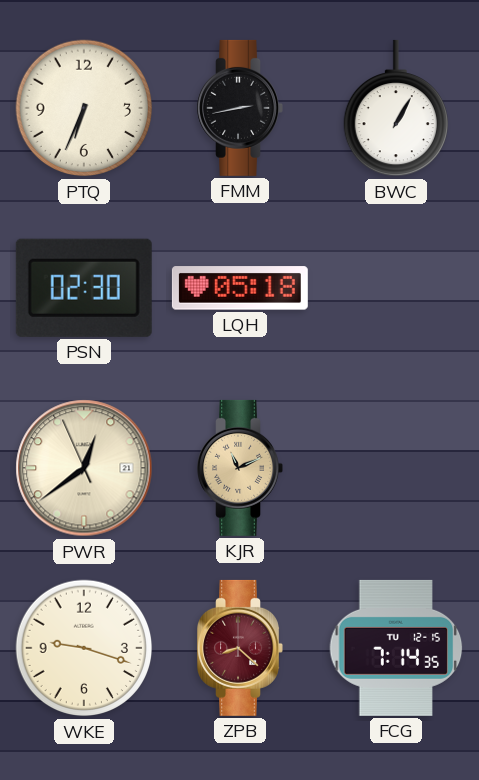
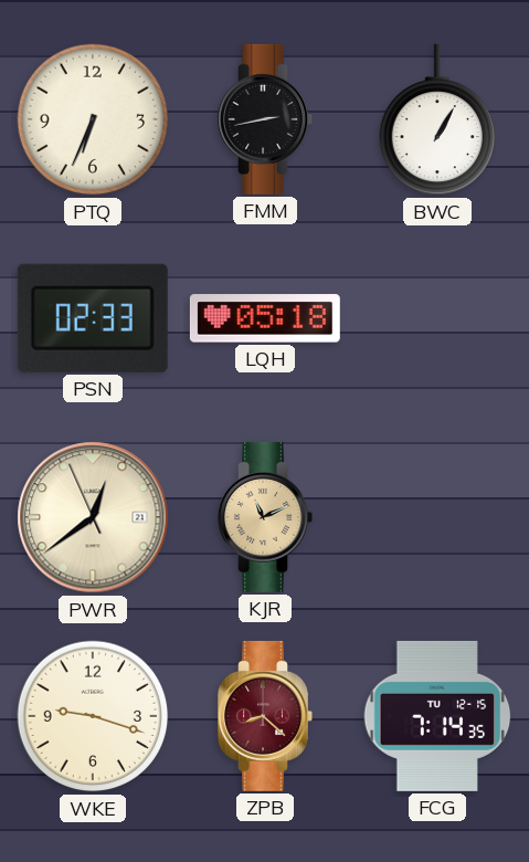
PSN: 02:30 -> 02:33 (93, 318)
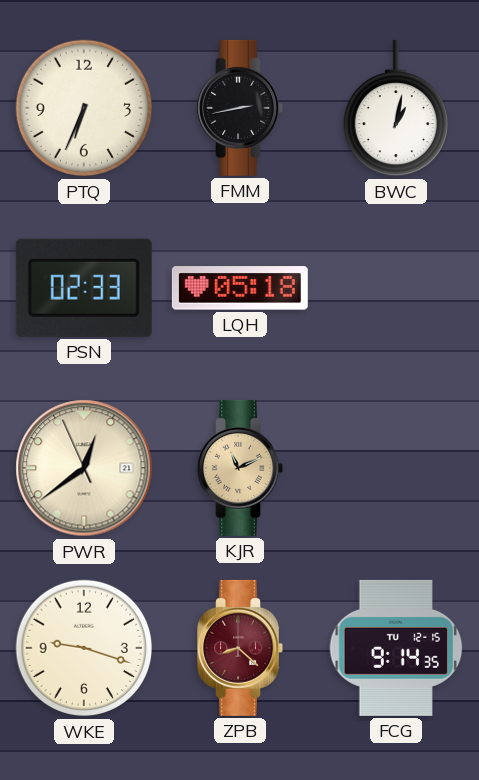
BWC: 1:05 -> 1:02 (395, 108)
FCG: 7:14 -> 9:14 (396, 648)
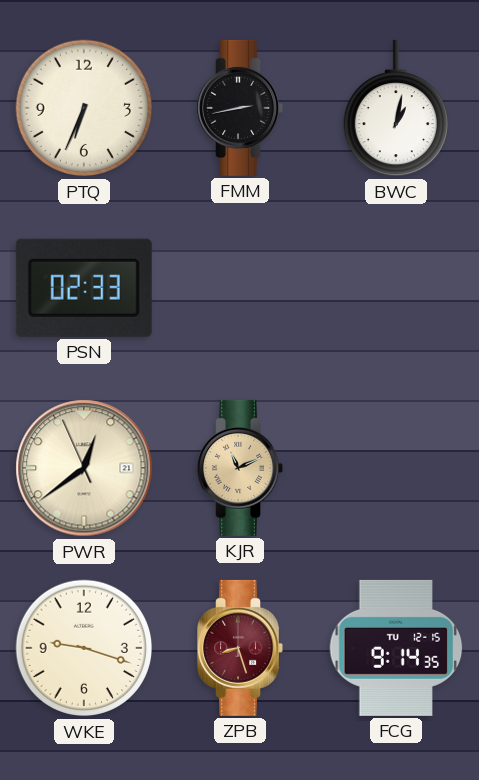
LQH: 05:18 -> none (240, 288)
ZPB: 8:22 -> 8:27 (240, 648)
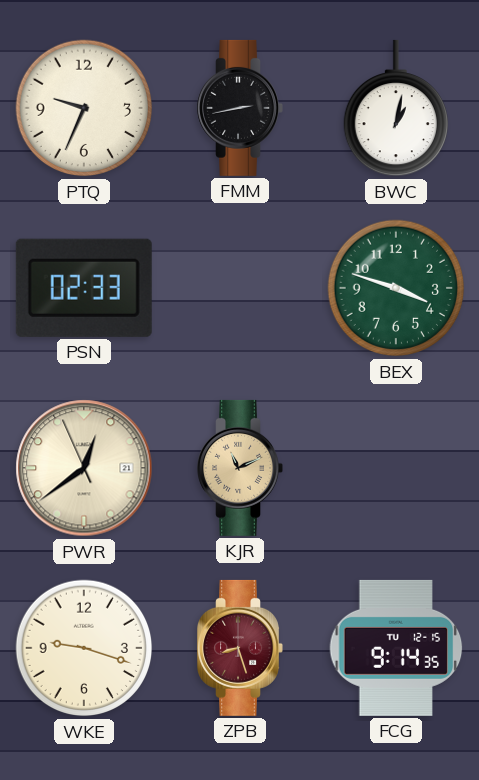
PTQ: 6:34 -> 9:34 (84, 108)
BEX: none -> 3:48 (396, 288)
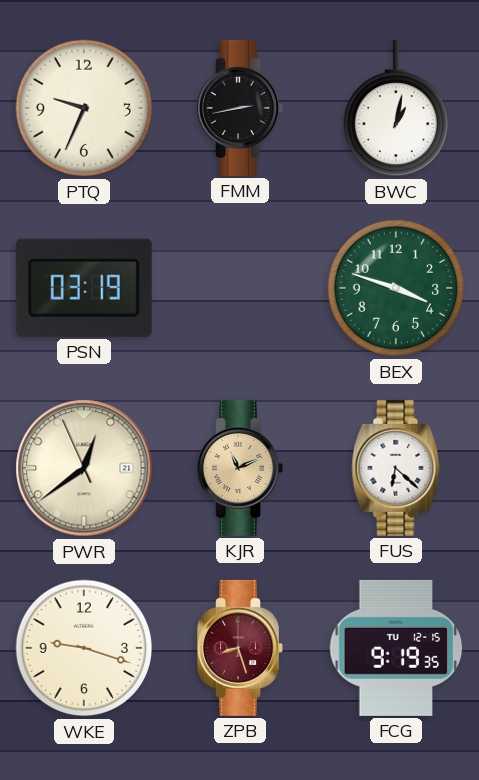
PSN: 02:33 -> 03:19 (84, 288)
FUS: none -> 6:22 (396, 468)
FCG: 9:14 -> 9:19 (396, 648)
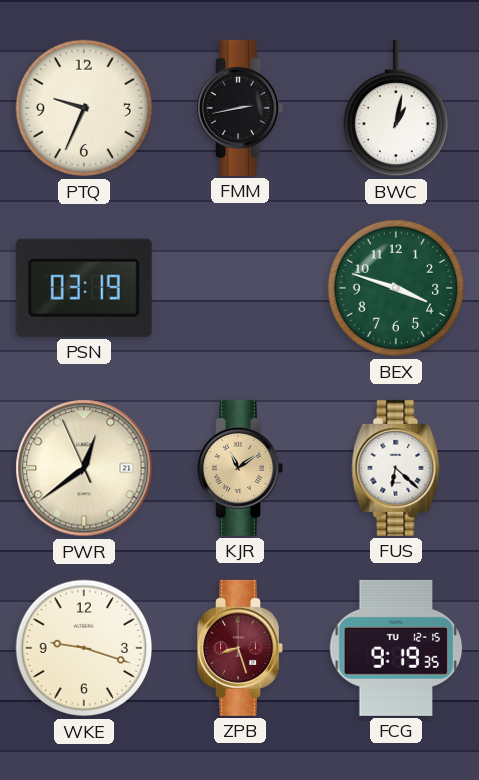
KJR: 11:11 -> 11:09 (240, 468)
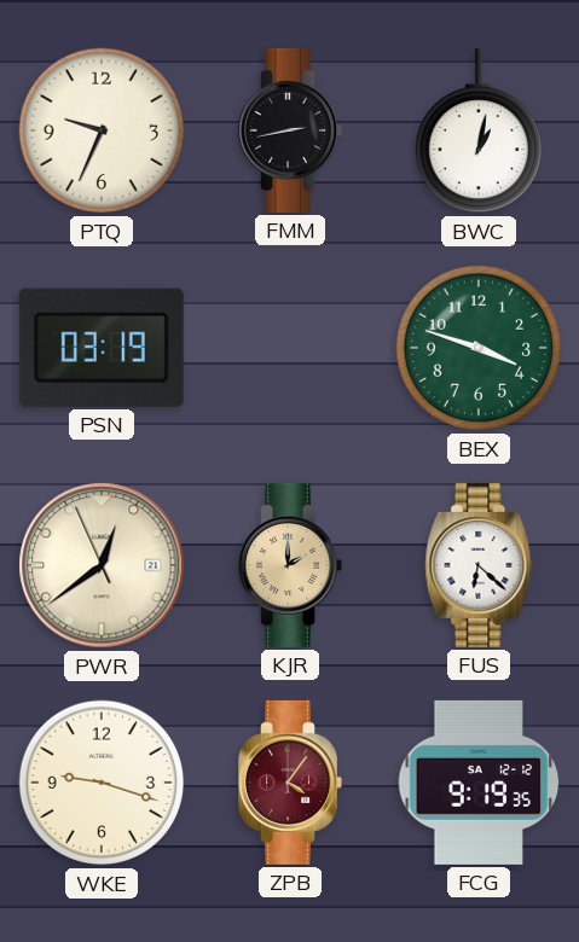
KJR: 11:09 -> 2:00 (290, 565)
ZPB: 8:27 -> 4:06 (290, 783)
FCG date: TU 12-15 -> SA 12-12 (479, 783)
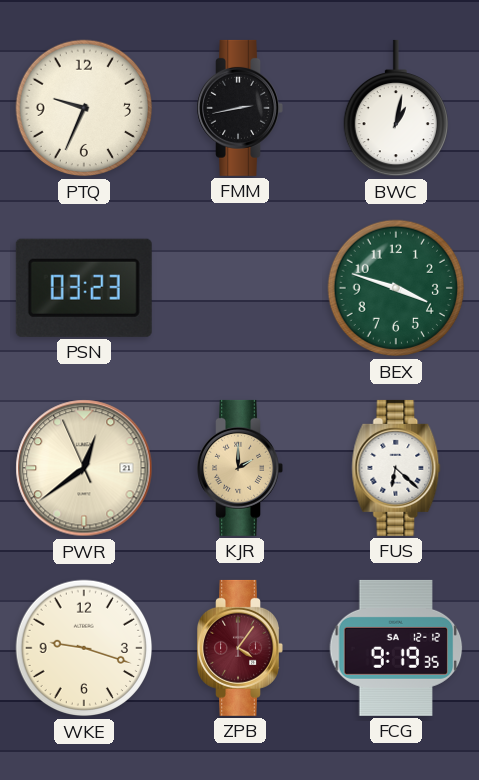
PSN: 03:19 -> 03:23 (84, 288)
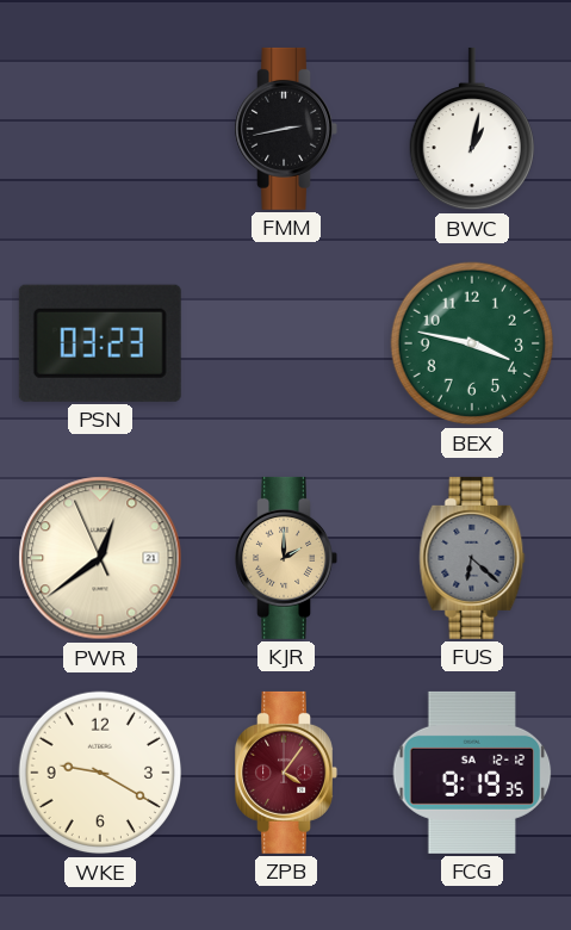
PTQ: 9:34 -> none (84, 108)
BEX: 3:48 -> 3:47 (472, 343)
FUS dial: white -> grey (472, 558)
WKE: 9:18 -> 9:20 (100, 773)
